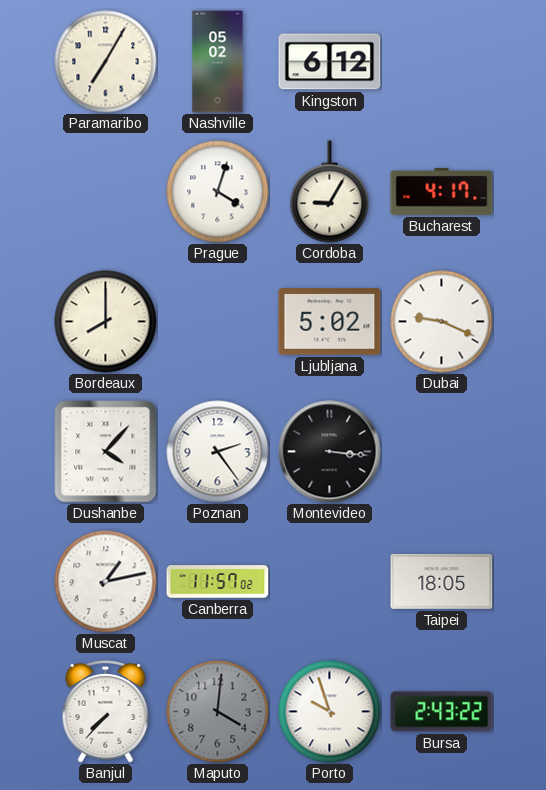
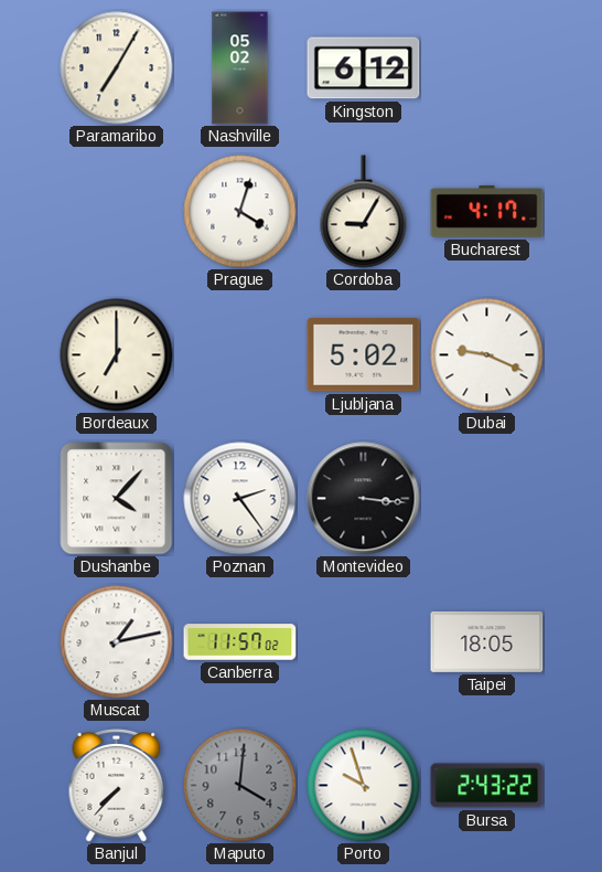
Bordeaux: 8:00 -> 7:00 (117, 355)
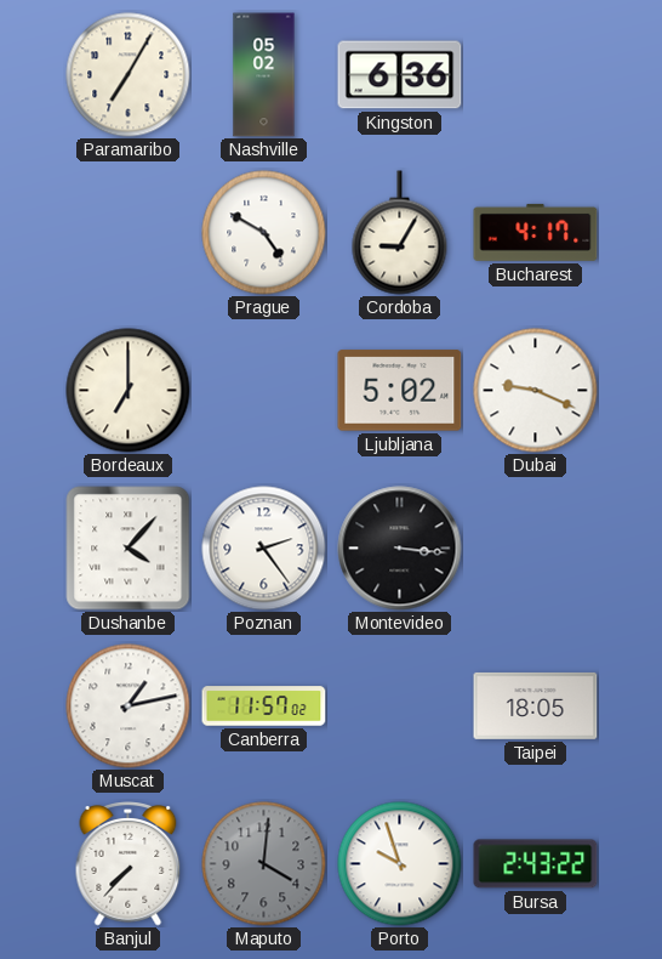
Kingston: 6:12 -> 6:36 (400, 75)
Prague: 4:03 -> 4:50 (264, 233)
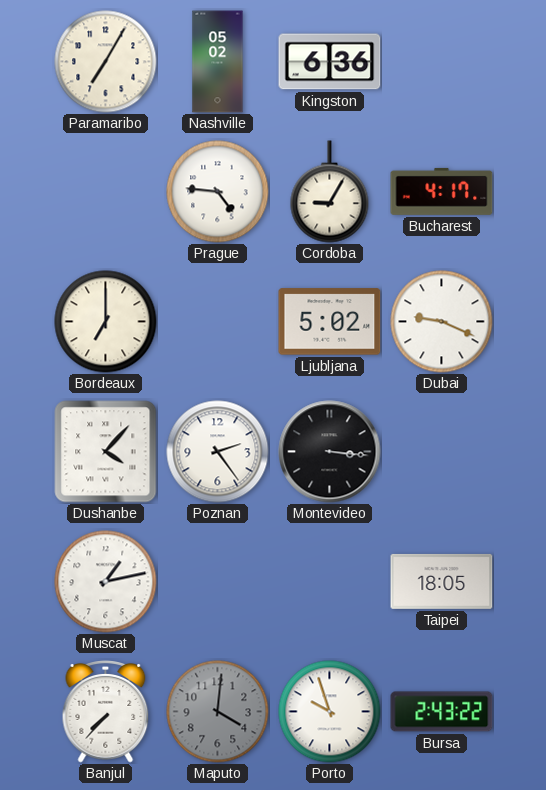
Prague: 4:50 -> 4:46 (218, 192)
Canberra: 11:57 -> none (264, 707)
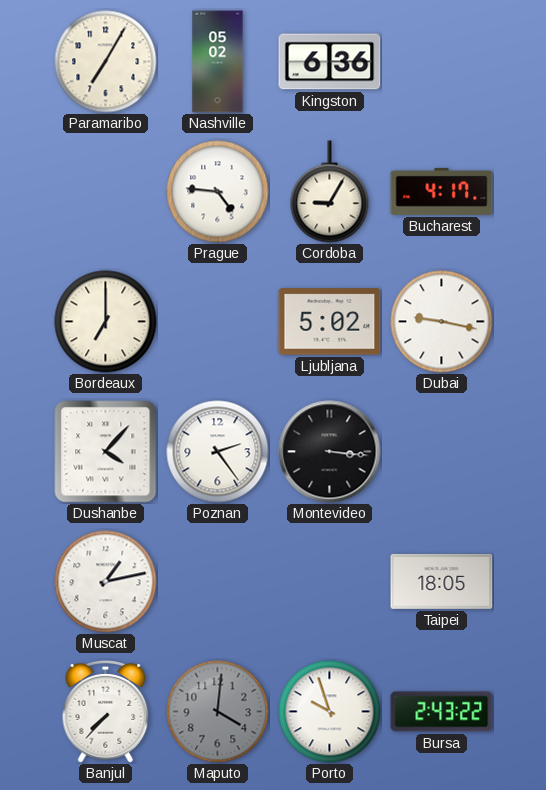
Dubai: 9:19 -> 9:17 (442, 322)
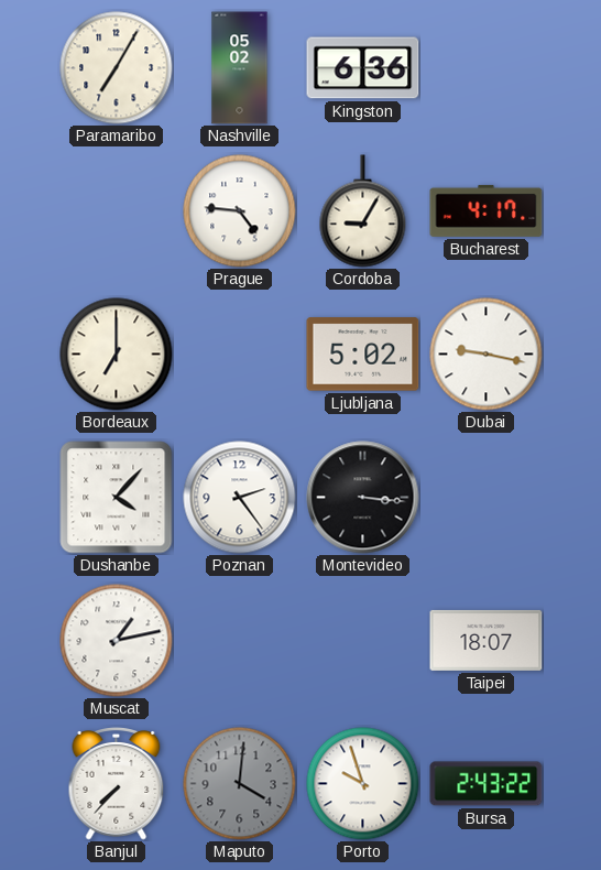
Taipei: 18:05 -> 18:07 (487, 640)
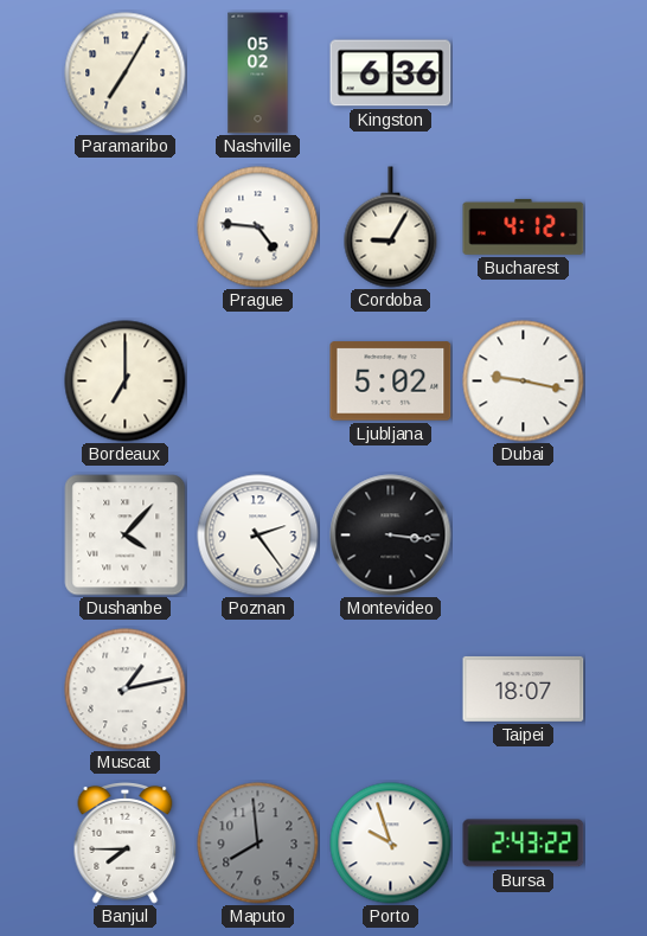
Bucharest: 4:17 -> 4:12 (524, 226)
Banjul: 7:37 -> 7:45 (126, 844)
Maputo: 4:01 -> 7:59 (258, 844)
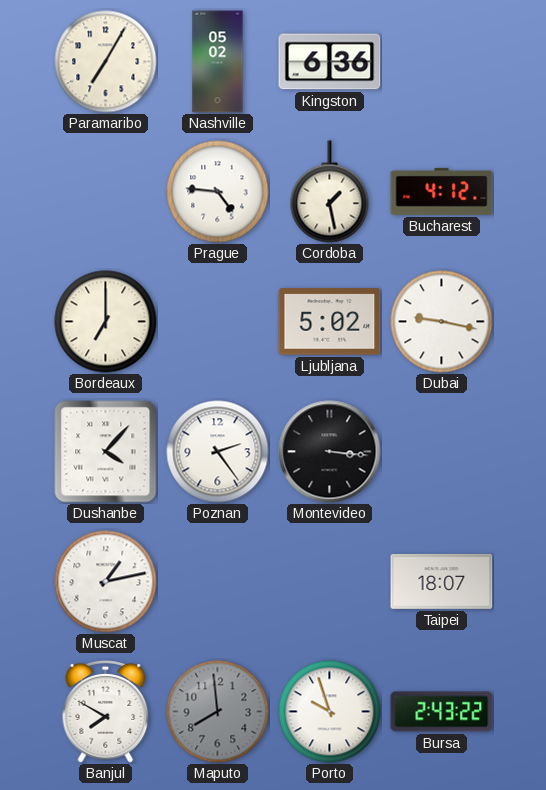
Cordoba: 9:05 -> 1:28 (330, 192)
Banjul: 7:45 -> 7:50 (106, 712)
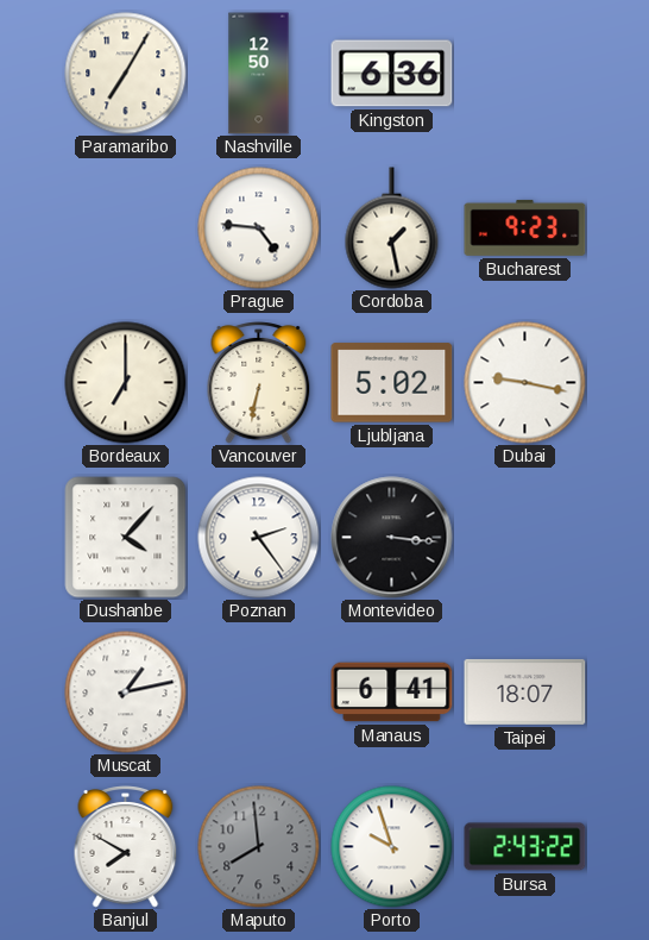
Nashville: 05:02 -> 12:50 (259, 74)
Bucharest: 4:12 -> 9:23 (525, 227)
Vancouver: none -> 6:32 (259, 383)
Manaus: none -> 6:41 (392, 693)
